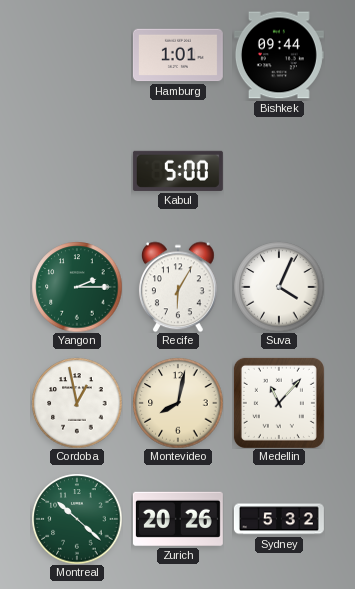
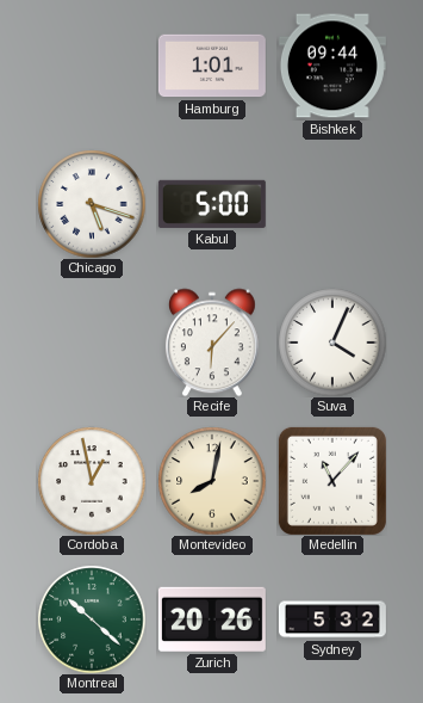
Chicago: none -> 5:18 (92, 204)
Yangon: 2:15 -> none (77, 287)
Recife: 6:05 -> 6:07 (212, 343)
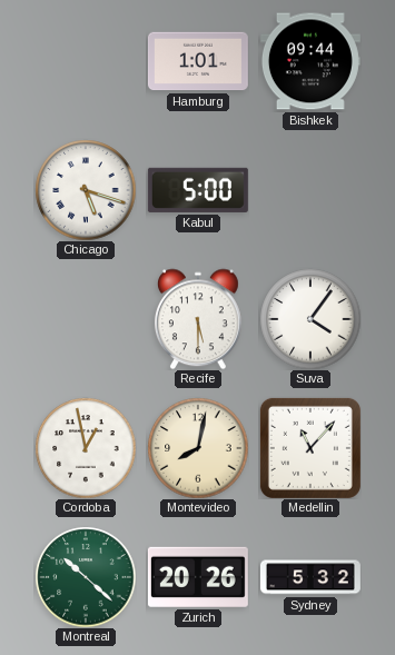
Recife: 6:07 -> 5:30 (198, 319)
Suva: 4:04 -> 4:06 (310, 319)
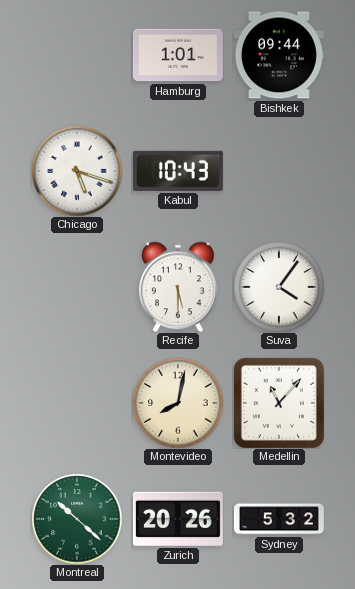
Kabul: 5:00 -> 10:43 (178, 171)
Cordoba: 12:58 -> none (86, 448)
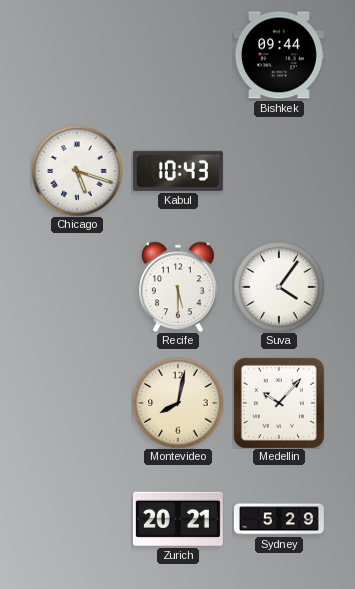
Hamburg: 1:01 -> none (178, 55)
Medellin: 11:07 -> 10:07 (279, 403)
Montreal: 10:22 -> none (77, 519)
Zurich: 20:26 -> 20:21 (178, 519)
Sydney: 5:32 -> 5:29 (279, 519)
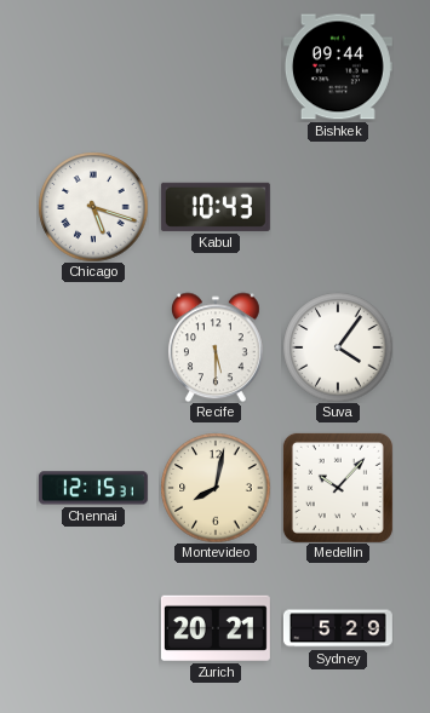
Chennai: none -> 12:15 (93, 488)
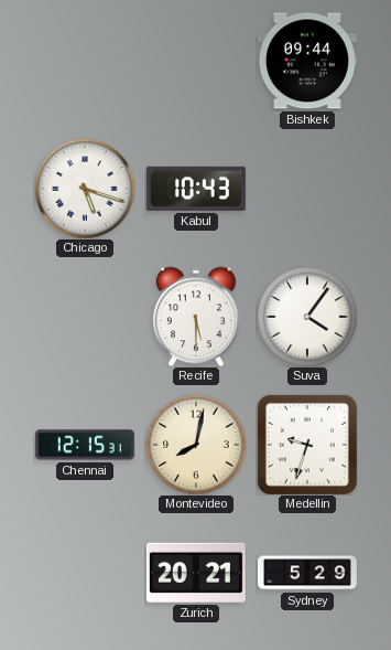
Medellin: 10:07 -> 9:33 (307, 445)
